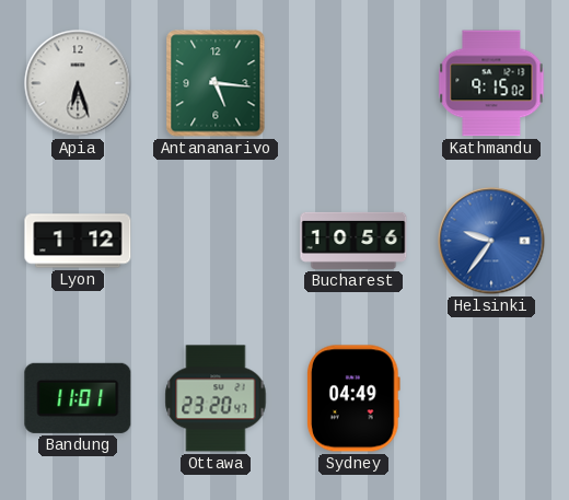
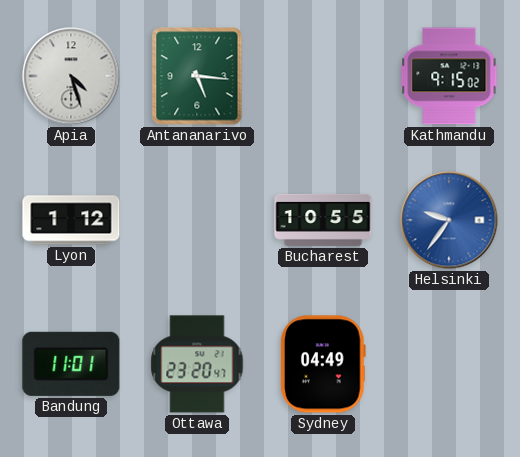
Apia: 6:27 -> 4:27 (71, 76)
Bucharest: 10:56 -> 10:55 (323, 220)
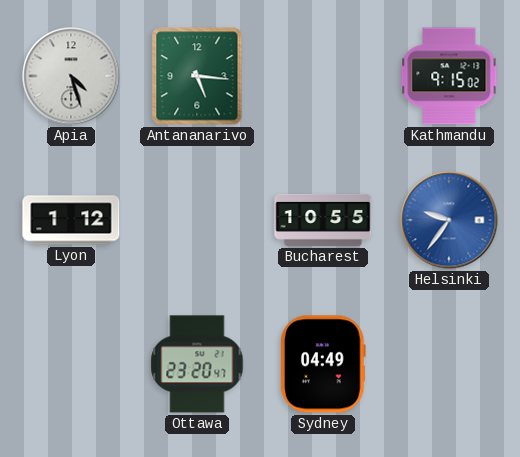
Bandung: 11:01 -> none (71, 364)
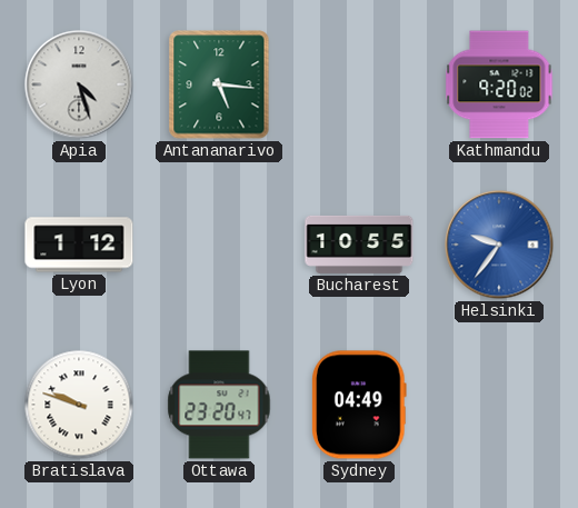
Kathmandu: 9:15 -> 9:20 (499, 84)
Bratislava: none -> 9:48 (79, 405)
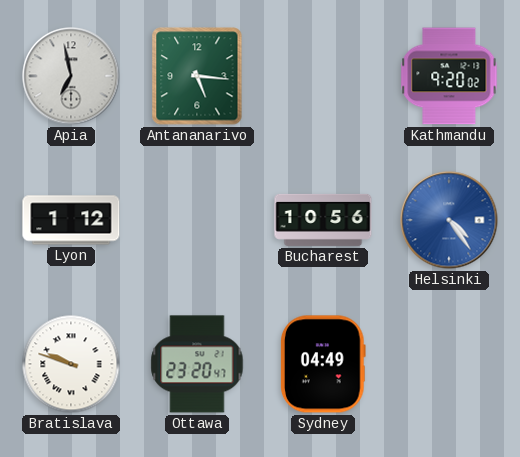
Apia: 4:27 -> 6:58 (71, 76)
Bucharest: 10:55 -> 10:56 (323, 220)
Helsinki: 9:36 -> 4:24 (449, 220)
